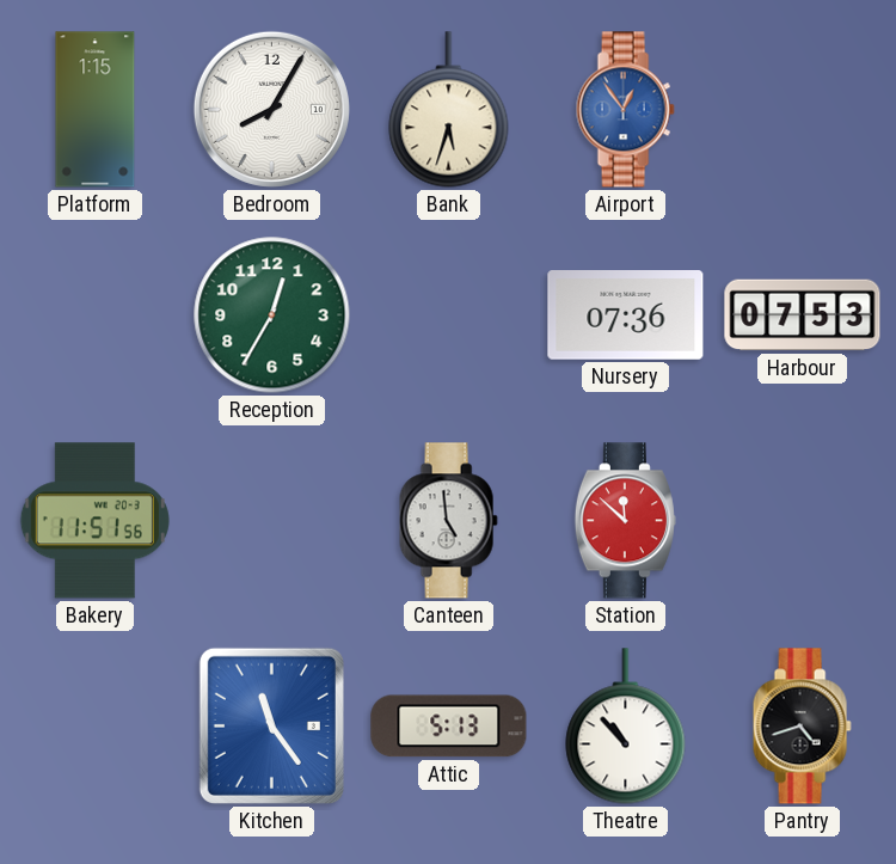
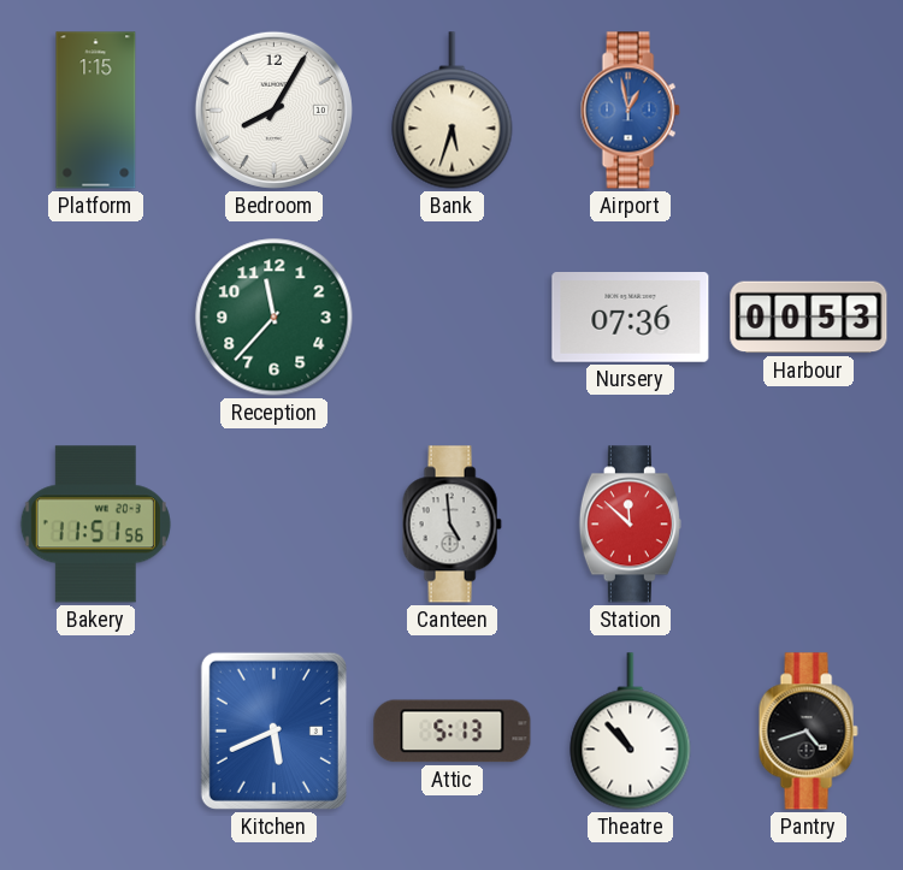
Airport: 12:54 -> 12:58 (630, 111)
Reception: 12:35 -> 11:37 (275, 318)
Harbour: 07:53 -> 00:53 (809, 318)
Kitchen: 11:24 -> 5:41 (273, 730)
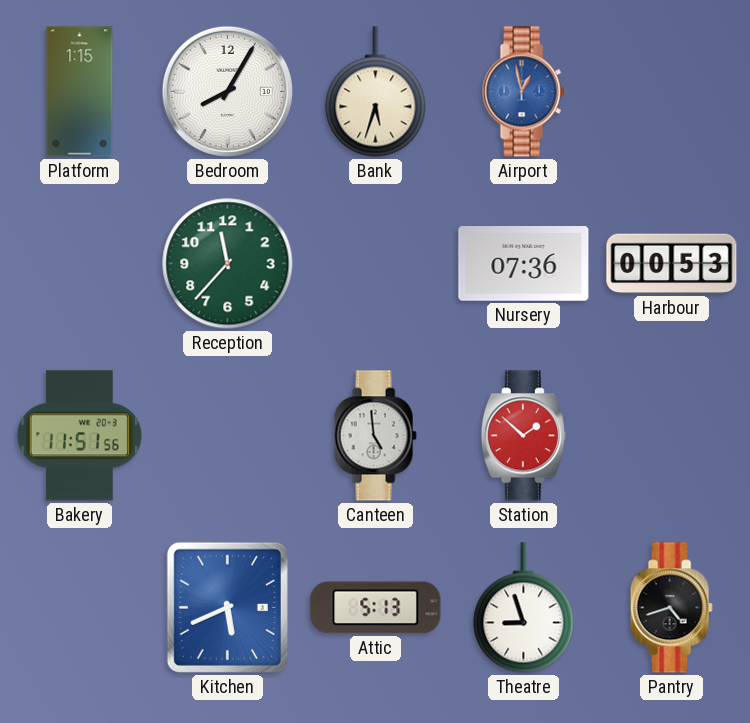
Station: 11:52 -> 1:52 (523, 436)
Theatre: 10:53 -> 8:57 (524, 608)
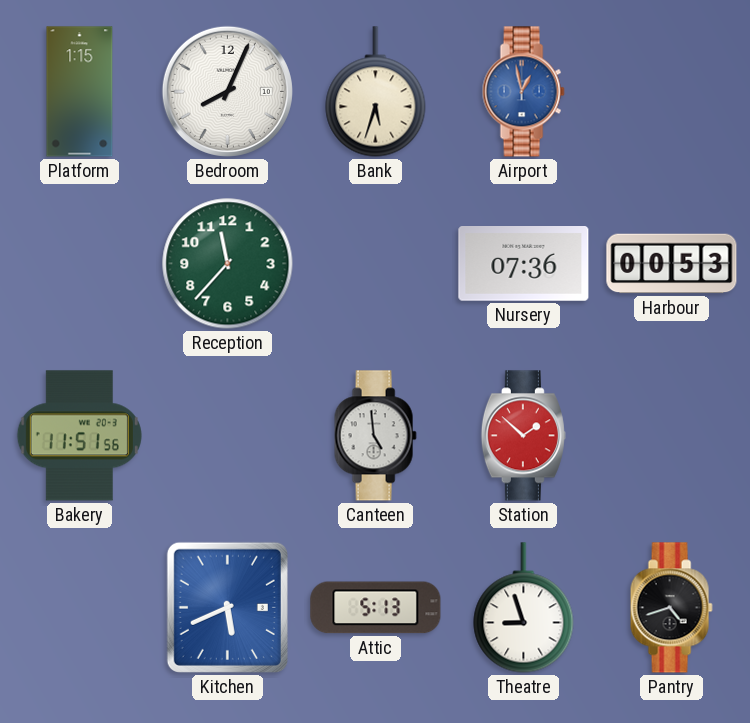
Bedroom: 8:05 -> 8:04 (227, 91)
